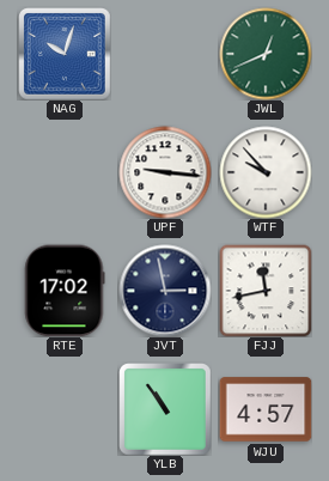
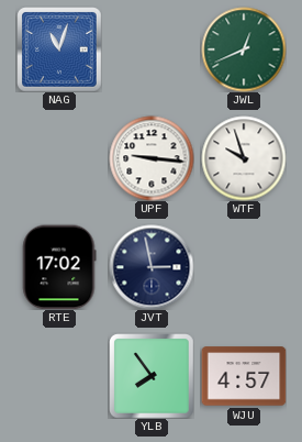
NAG: 10:03 -> 11:03 (59, 49)
WTF: 9:53 -> 9:57 (244, 158)
FJJ: 11:43 -> none (266, 291)
YLB: 10:54 -> 7:54 (152, 376)
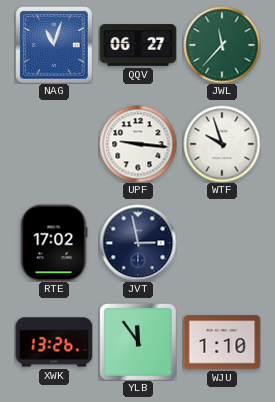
QQV: none -> 06:27 (138, 45)
JWL: 12:41 -> 11:37 (222, 45)
XWK: none -> 13:26 (54, 342)
YLB: 7:54 -> 11:54 (138, 342)
WJU: 4:57 -> 1:10 (222, 342)
